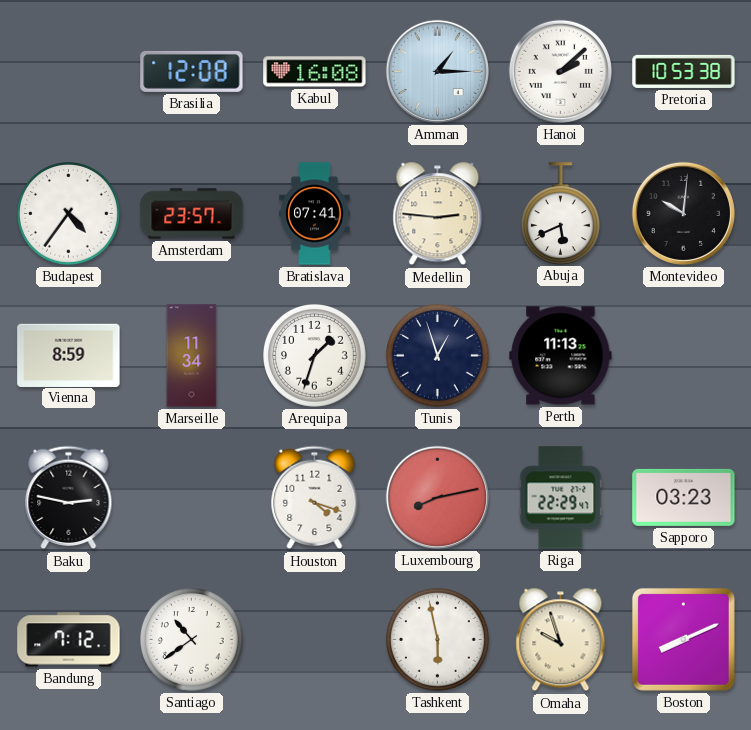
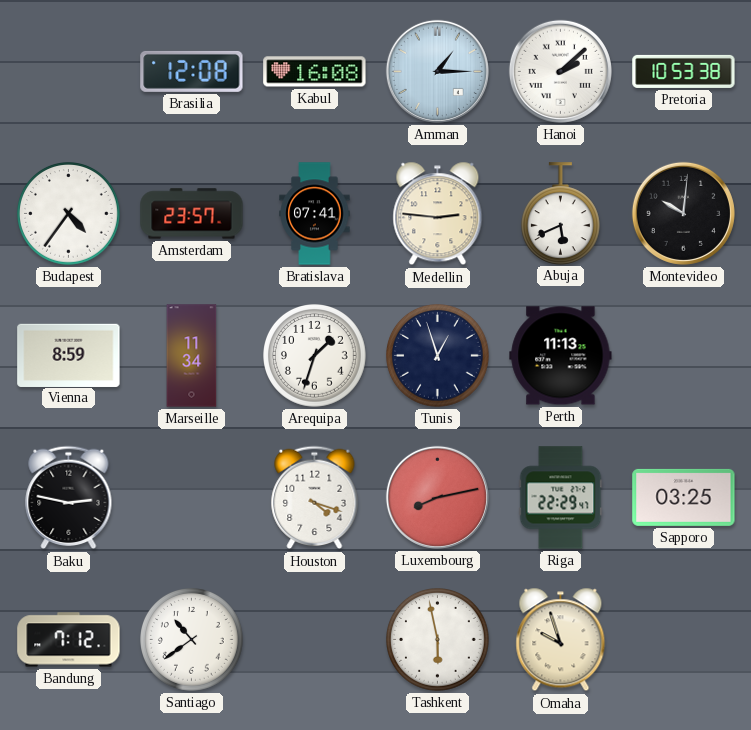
Sapporo: 03:23 -> 03:25 (684, 497)
Boston: 8:11 -> none (683, 639)
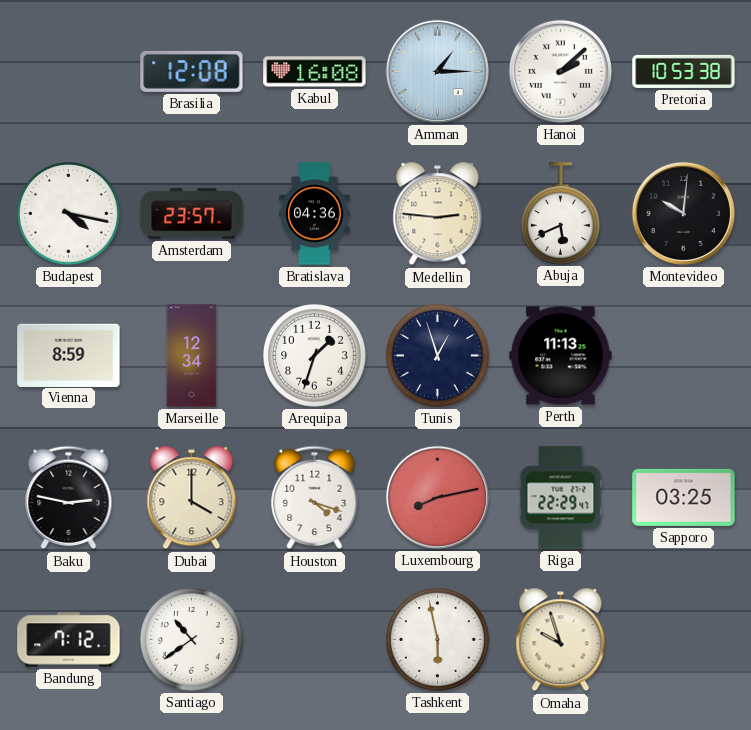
Budapest: 4:36 -> 4:17 (69, 214)
Bratislava: 07:41 -> 04:36 (315, 214)
Marseille: 11:34 -> 12:34 (192, 356)
Dubai: none -> 4:00 (192, 498)
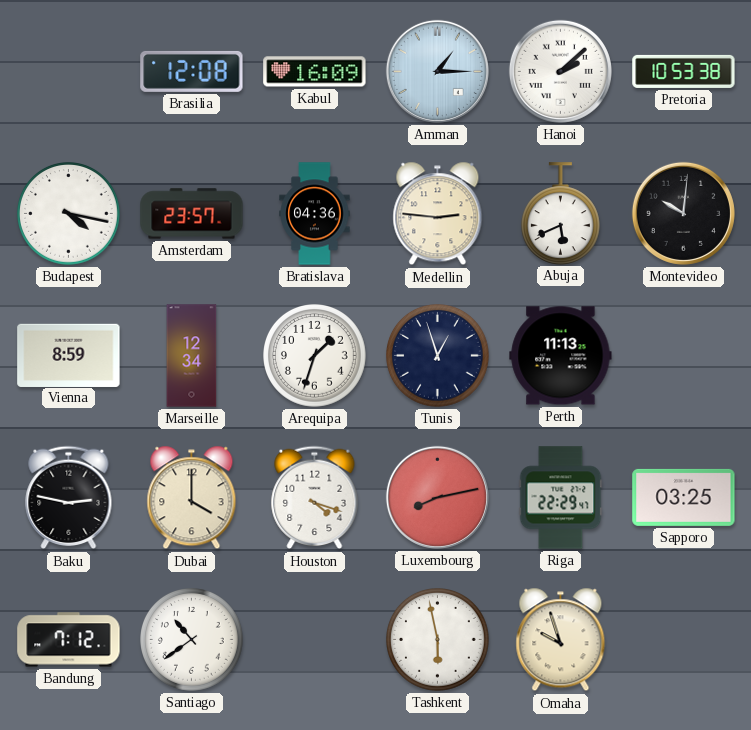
Kabul: 16:08 -> 16:09 (315, 72)
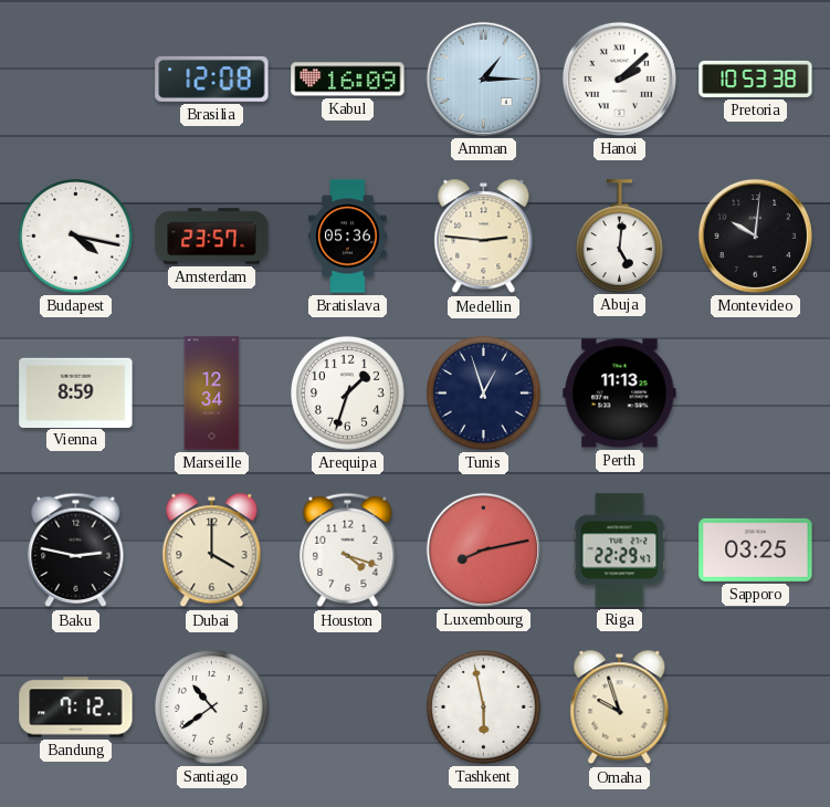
Bratislava: 04:36 -> 05:36 (348, 237)
Abuja: 5:41 -> 5:01 (619, 235)
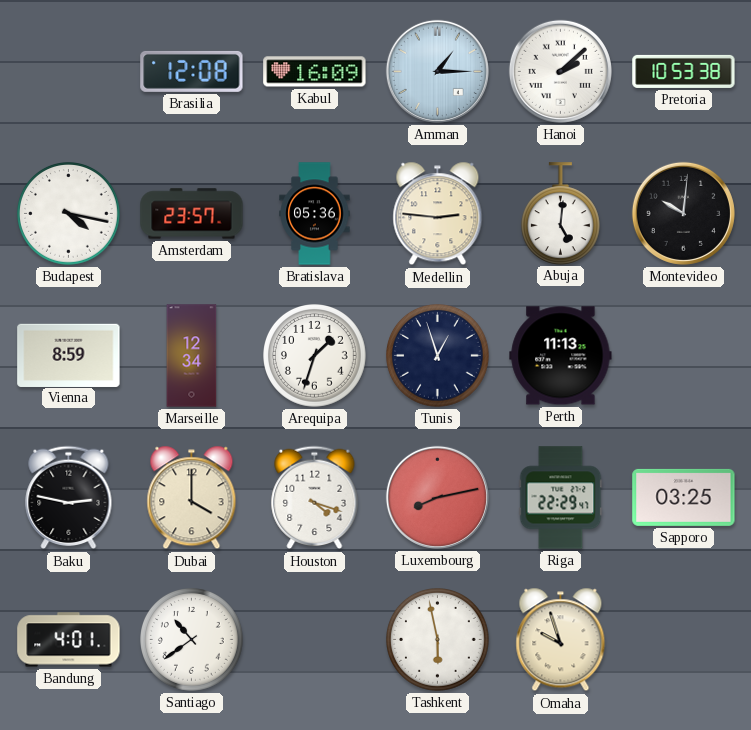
Bandung: 7:12 -> 4:01 (69, 640)
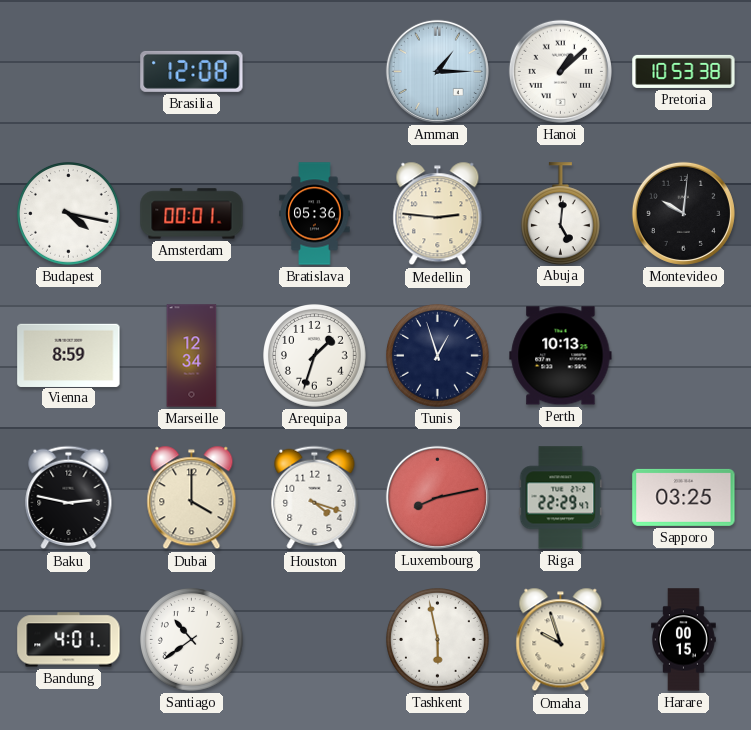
Kabul: 16:09 -> none (315, 72)
Hanoi: 2:08 -> 1:08 (560, 71)
Amsterdam: 23:57 -> 00:01 (192, 214)
Perth: 11:13 -> 10:13 (561, 356)
Harare: none -> 00:15 (684, 640)
